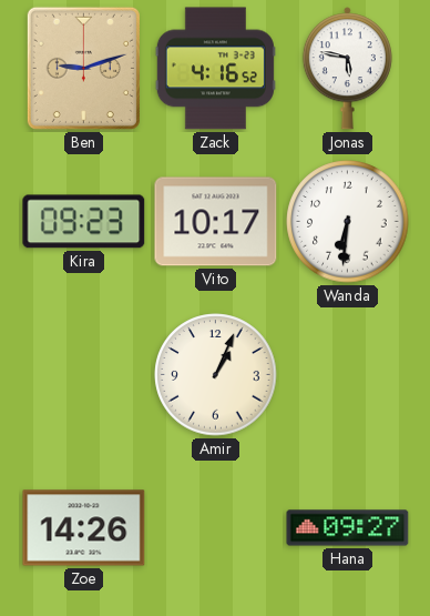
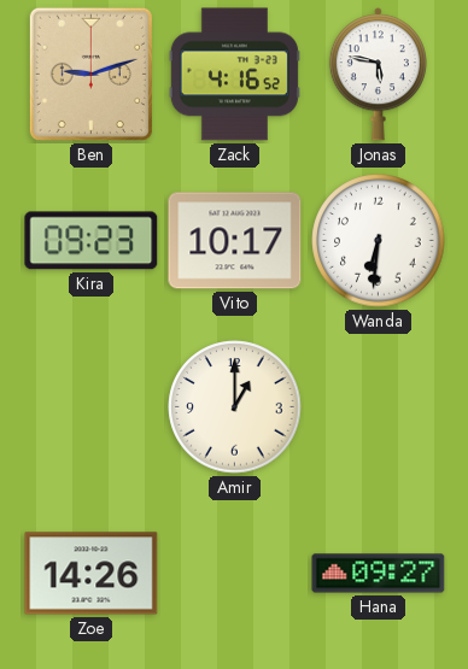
Amir: 1:04 -> 1:00 (235, 407)
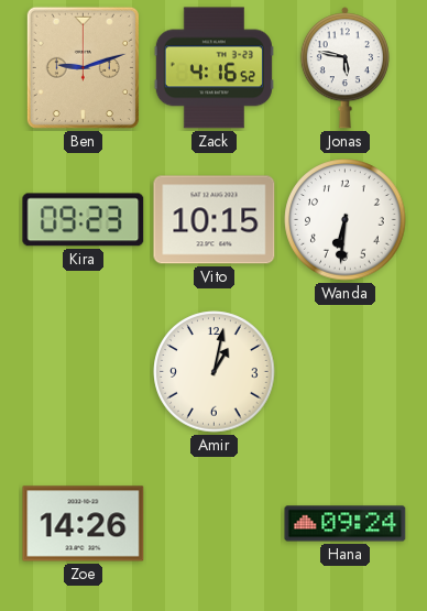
Vito: 10:17 -> 10:15 (215, 220)
Amir: 1:00 -> 1:02 (215, 372)
Hana: 09:27 -> 09:24 (346, 524)
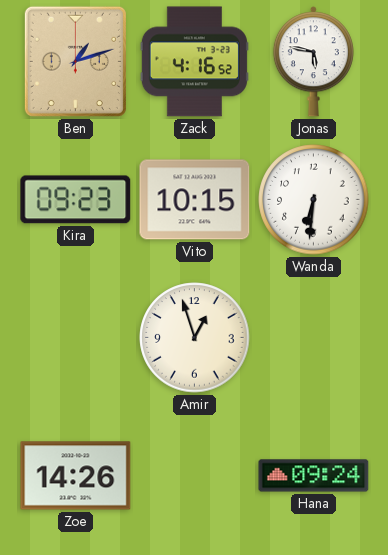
Ben: 9:12 -> 1:12 (75, 61)
Amir: 1:02 -> 12:57 (195, 338)
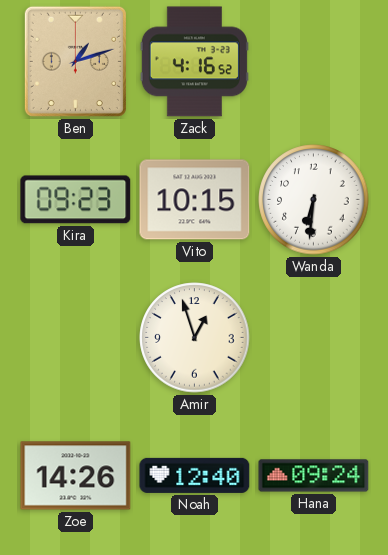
Jonas: 5:47 -> none (313, 62)
Noah: none -> 12:40 (195, 475)
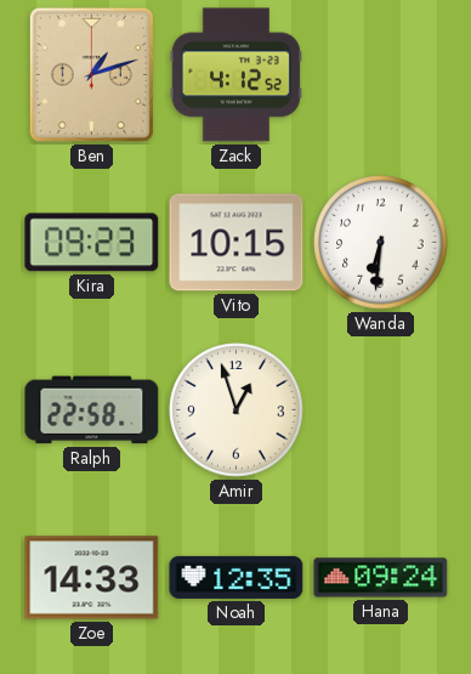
Zack: 4:16 -> 4:12 (235, 75)
Ralph: none -> 22:58 (92, 410)
Zoe: 14:26 -> 14:33 (92, 578)
Noah: 12:40 -> 12:35 (237, 577)
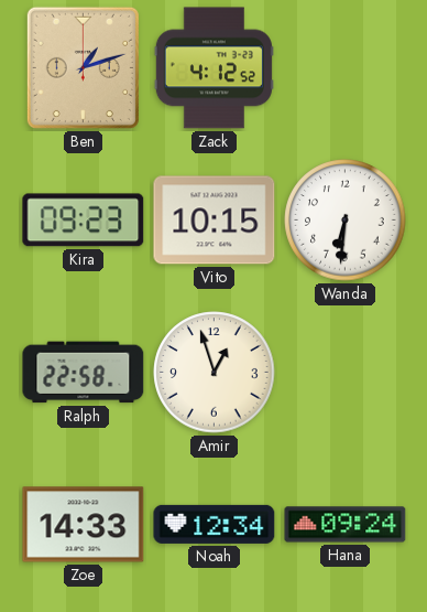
Noah: 12:35 -> 12:34 (215, 524)
